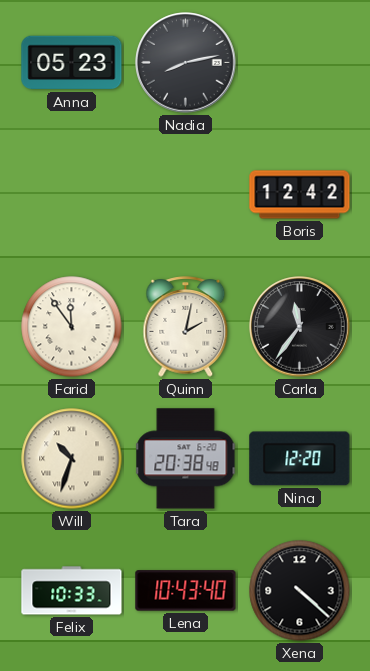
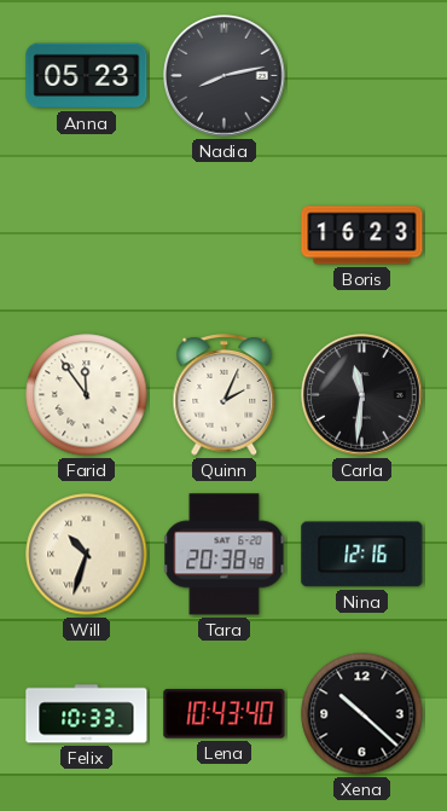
Boris: 12:42 -> 16:23 (362, 236)
Quinn: 2:02 -> 2:04 (225, 395)
Carla: 11:36 -> 11:31 (362, 395)
Nina: 12:20 -> 12:16 (362, 555)
Xena: 4:22 -> 10:22 (362, 714)
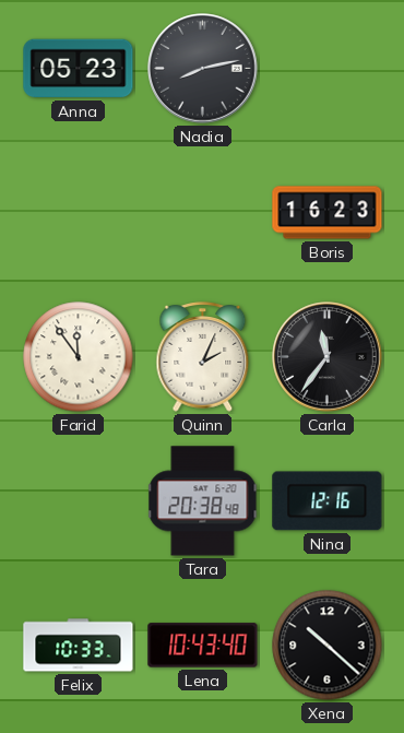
Carla: 11:31 -> 11:36 (328, 357)
Will: 10:33 -> none (87, 555)
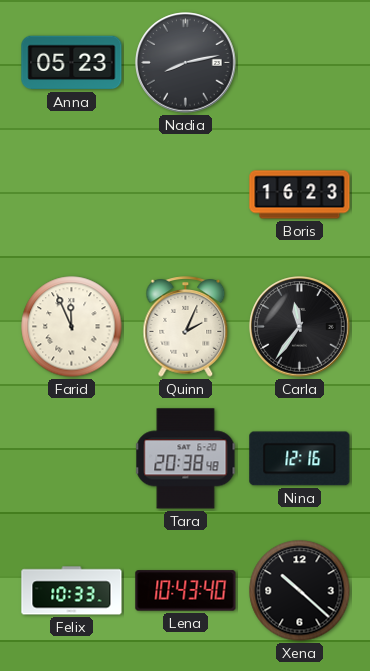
Farid: 11:54 -> 11:56 (72, 327)
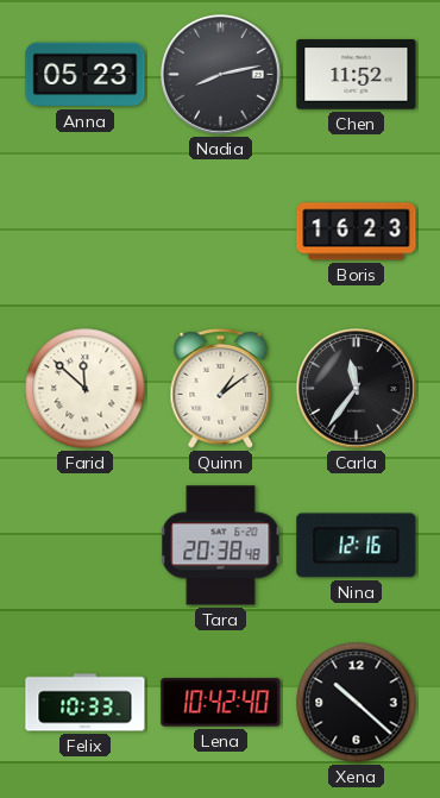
Chen: none -> 11:52 (357, 75)
Farid: 11:56 -> 11:52 (86, 389)
Quinn: 2:04 -> 1:09 (221, 389)
Lena: 10:43 -> 10:42 (221, 703)
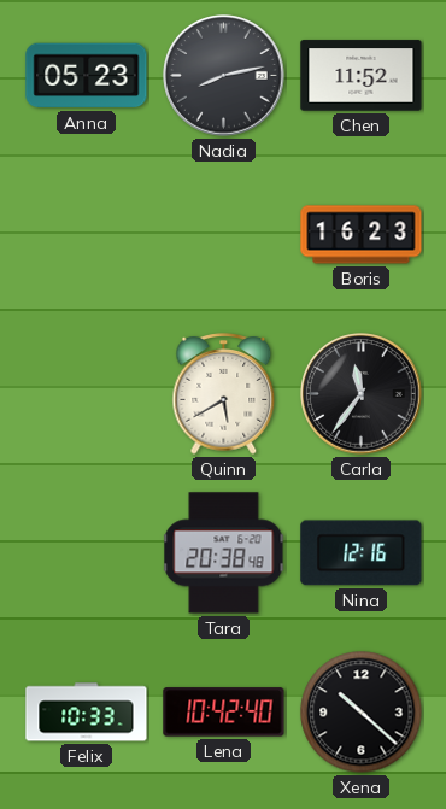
Farid: 11:52 -> none (86, 389)
Quinn: 1:09 -> 5:40 (224, 394)
